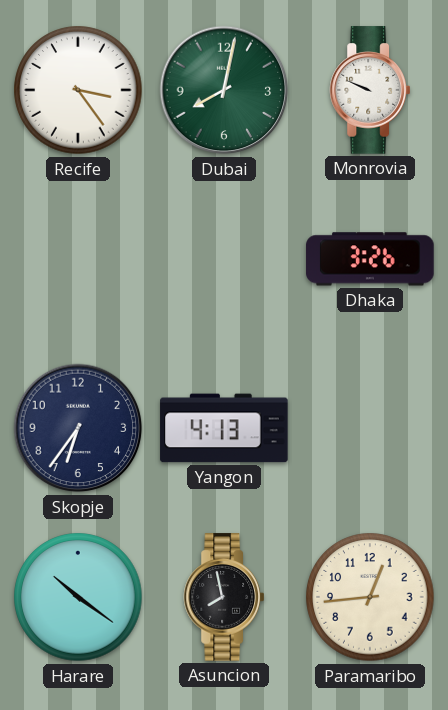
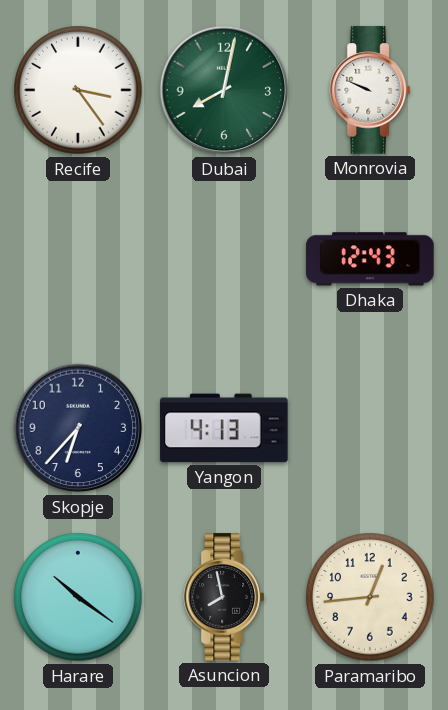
Dhaka: 3:26 -> 12:43 (370, 259)
Skopje: 6:36 -> 6:37 (78, 428)
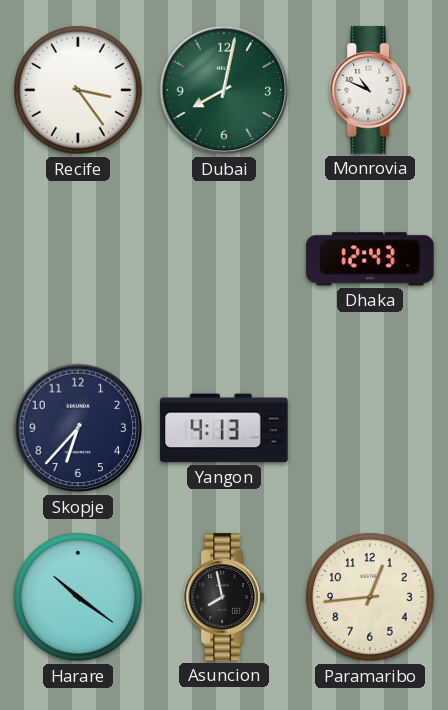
Monrovia: 9:49 -> 10:49 (369, 90)
